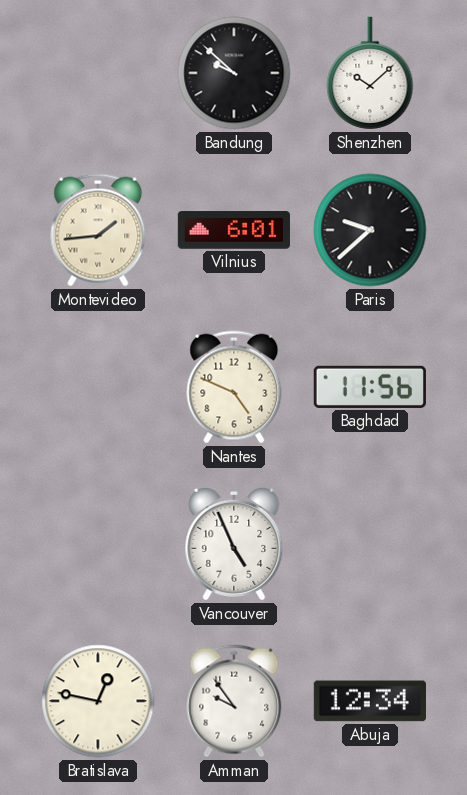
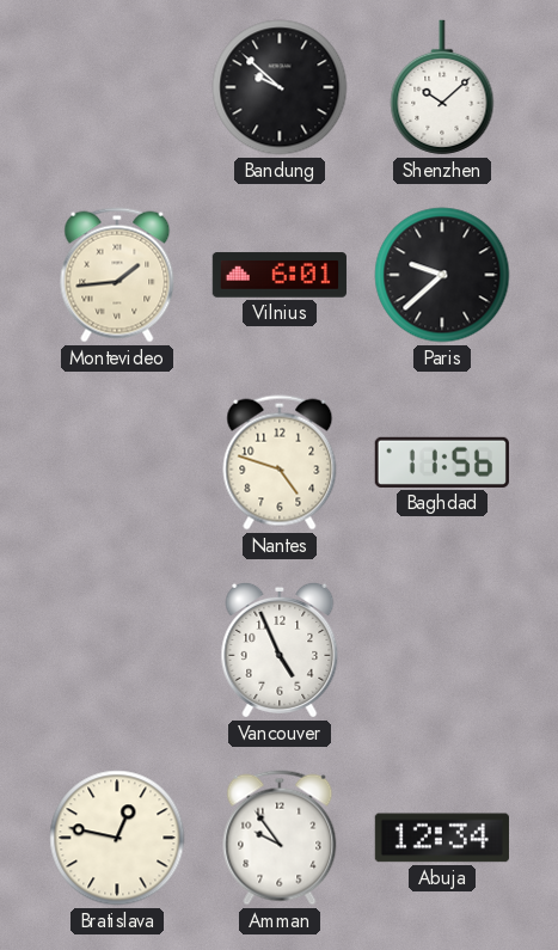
Nantes: 4:49 -> 4:48 (280, 462)
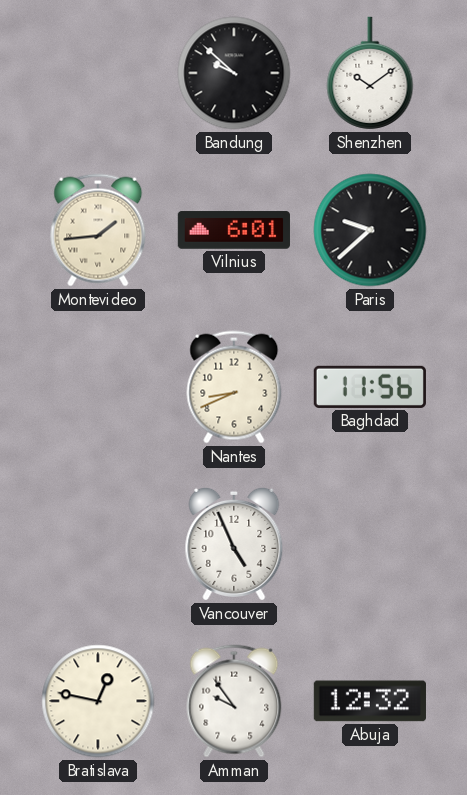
Shenzhen: 10:08 -> 10:09 (370, 73)
Nantes: 4:48 -> 8:41 (234, 387)
Abuja: 12:34 -> 12:32 (370, 701)
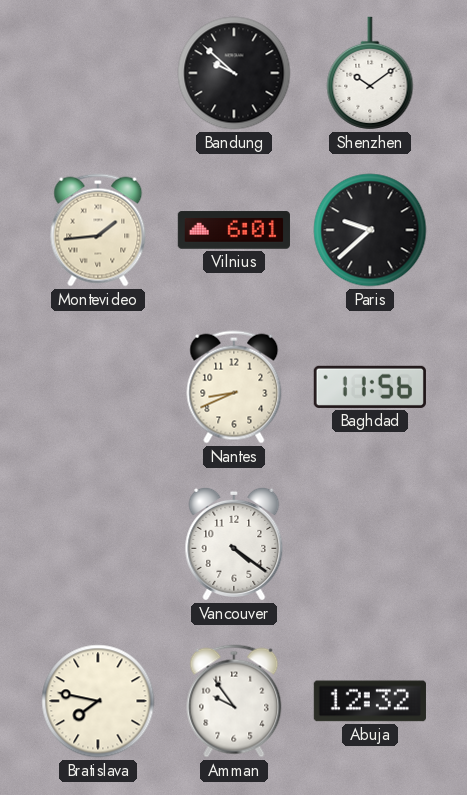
Vancouver: 4:56 -> 4:21 (234, 544)
Bratislava: 12:47 -> 7:47 (98, 701)
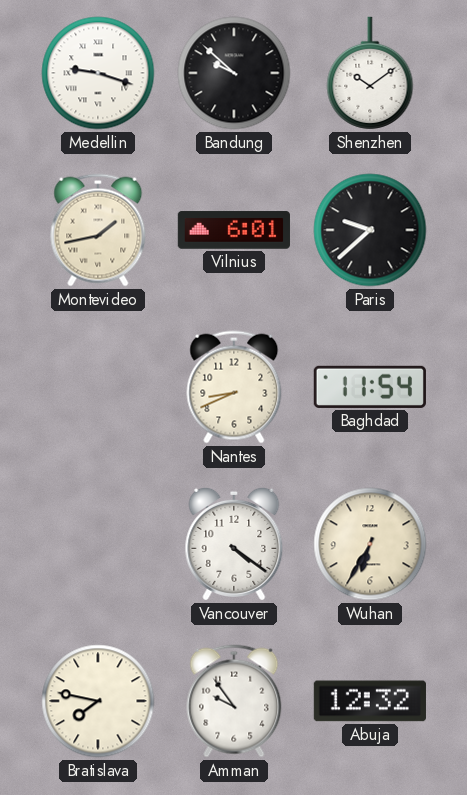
Medellin: none -> 9:18 (98, 73)
Montevideo: 1:44 -> 1:43 (98, 230)
Baghdad: 11:56 -> 11:54 (370, 387)
Wuhan: none -> 6:35 (370, 544)
